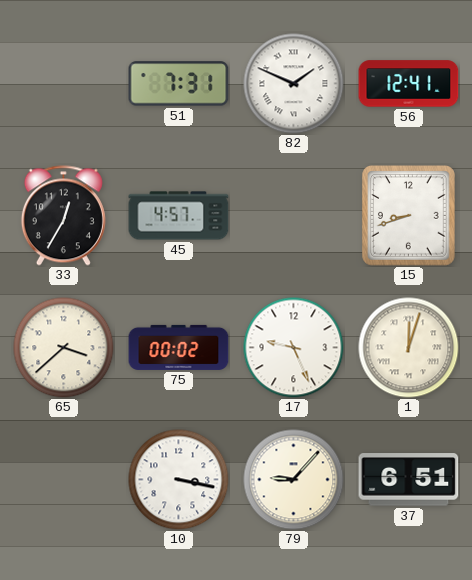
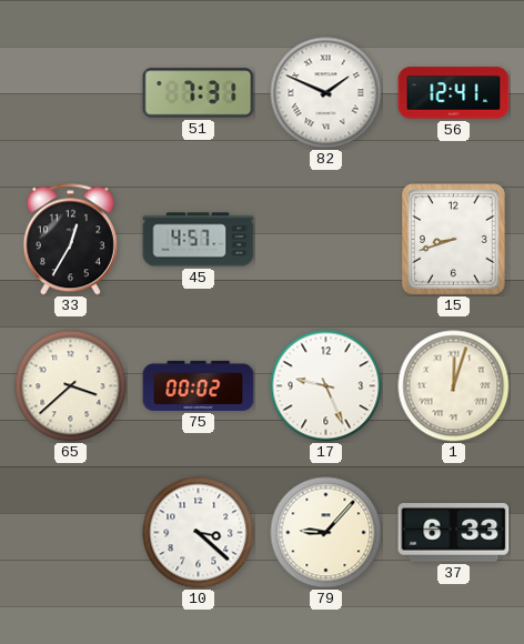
10: 3:17 -> 3:22 (199, 533)
37: 6:51 -> 6:33 (454, 533)
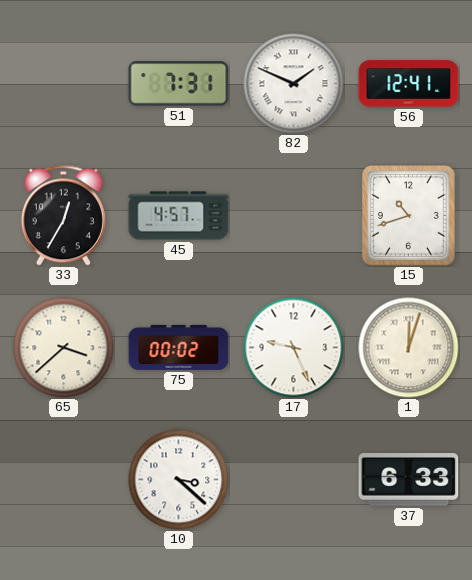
15: 8:42 -> 10:42 (409, 216)
79: 9:07 -> none (326, 533)
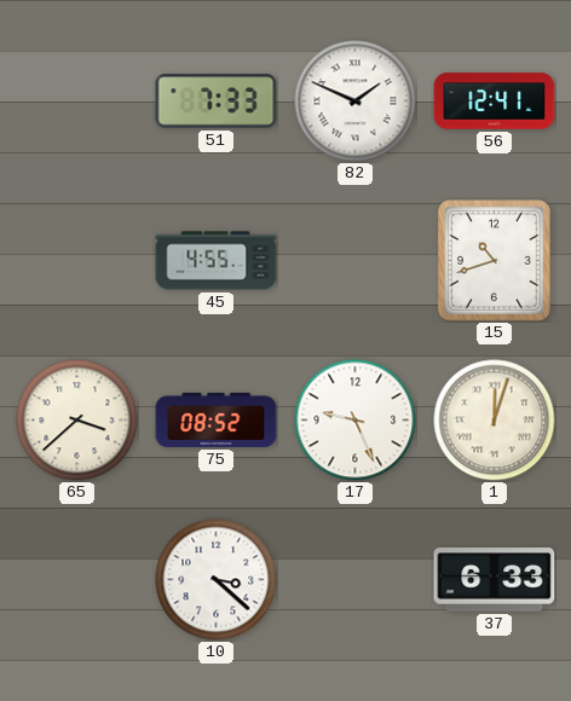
51: 7:31 -> 7:33 (217, 102)
33: 12:35 -> none (63, 216)
45: 4:57 -> 4:55 (217, 261)
75: 00:02 -> 08:52 (217, 419)
